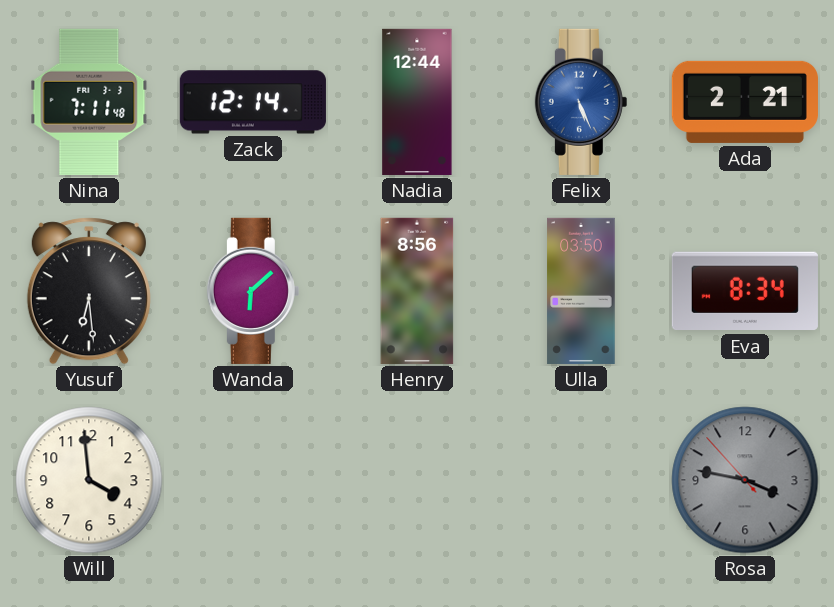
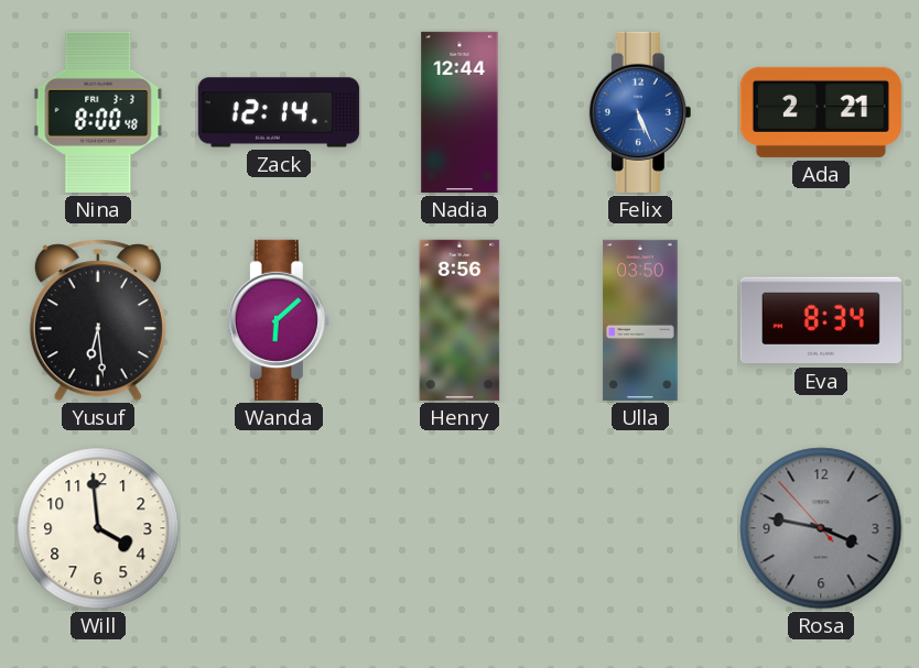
Nina: 7:11 -> 8:00 (98, 112)
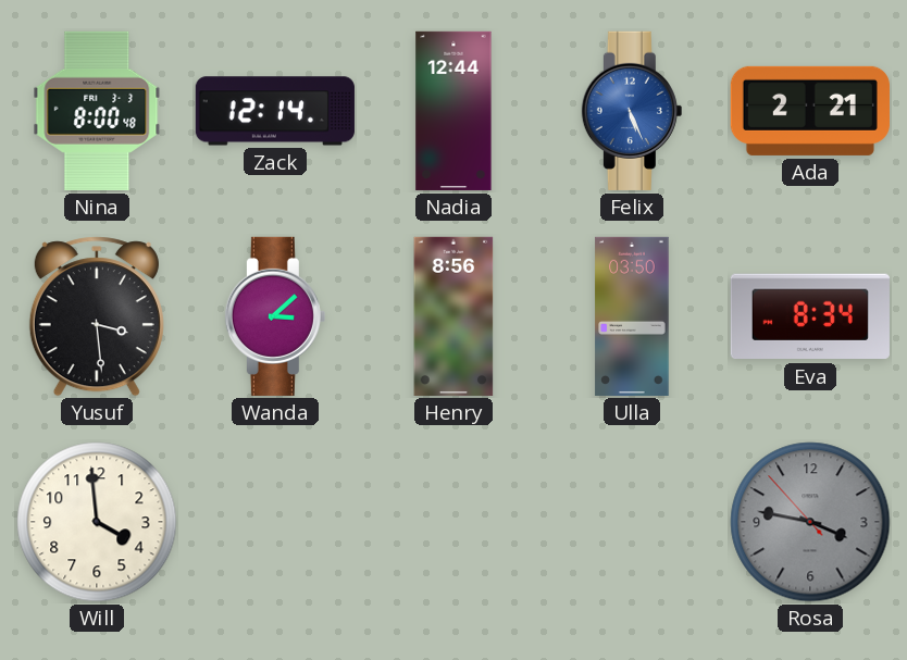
Yusuf: 6:29 -> 3:29 (97, 316)
Wanda: 6:08 -> 3:08 (275, 316)
